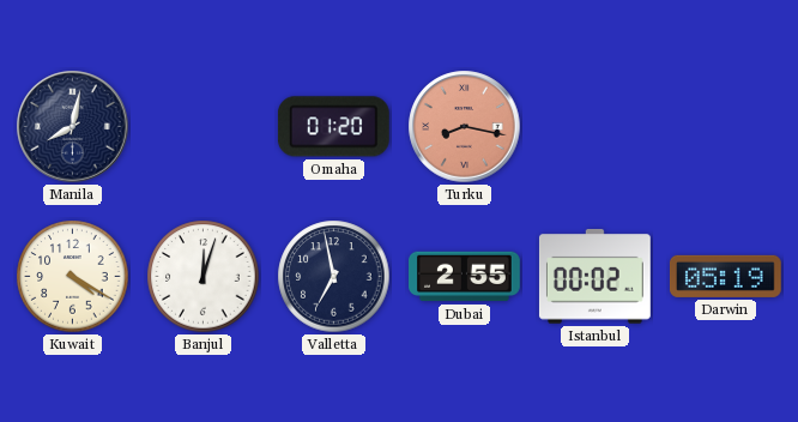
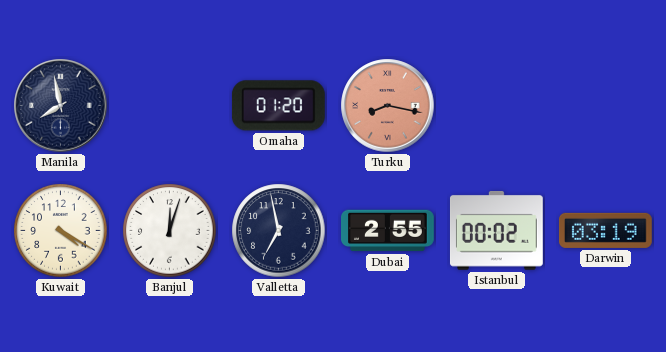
Manila: 8:02 -> 7:58 (61, 106)
Darwin: 05:19 -> 03:19 (605, 230)
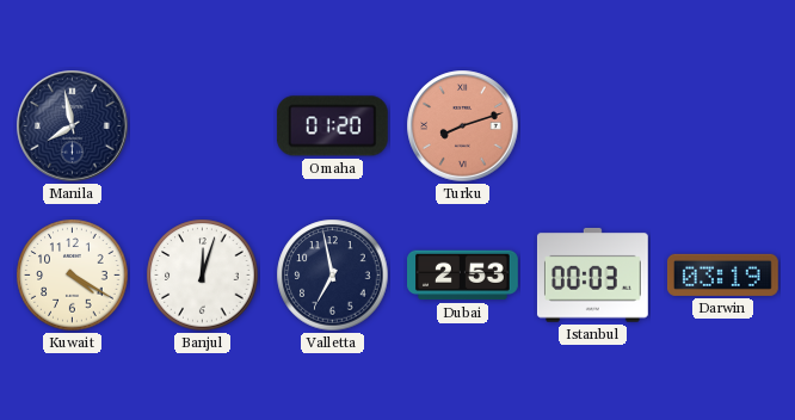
Turku: 8:17 -> 8:12 (463, 126)
Dubai: 2:55 -> 2:53 (463, 276)
Istanbul: 00:02 -> 00:03 (592, 274)
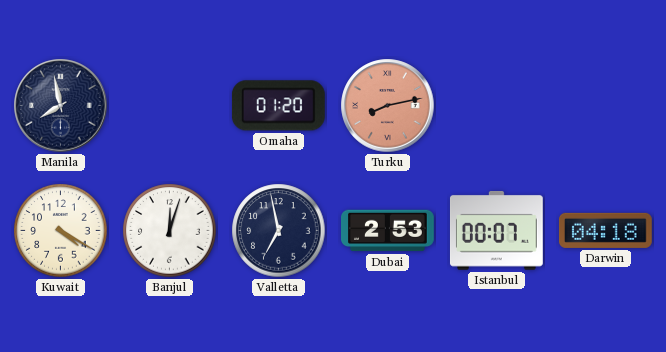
Turku: 8:12 -> 8:13 (388, 106)
Istanbul: 00:03 -> 00:07 (496, 230)
Darwin: 03:19 -> 04:18 (605, 230)
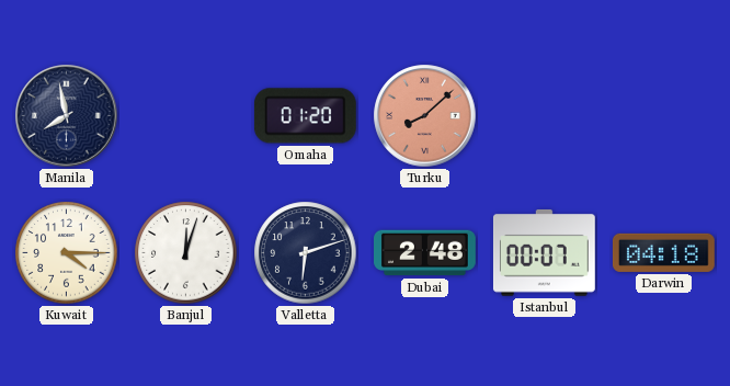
Turku: 8:13 -> 8:08 (425, 116)
Kuwait: 4:20 -> 4:15 (67, 253)
Valletta: 6:58 -> 6:12 (306, 253)
Dubai: 2:53 -> 2:48 (425, 253)
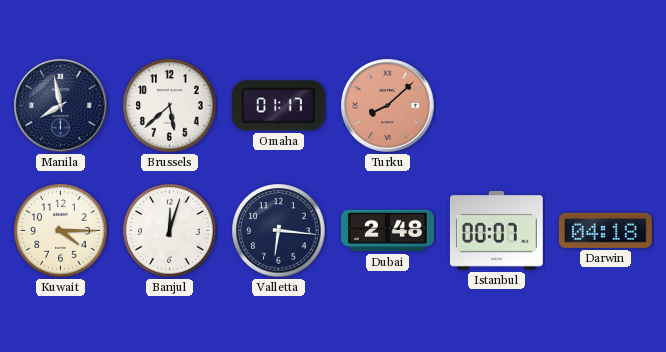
Brussels: none -> 5:38 (170, 106)
Omaha: 01:20 -> 01:17 (278, 106)
Valletta: 6:12 -> 6:16 (279, 231)
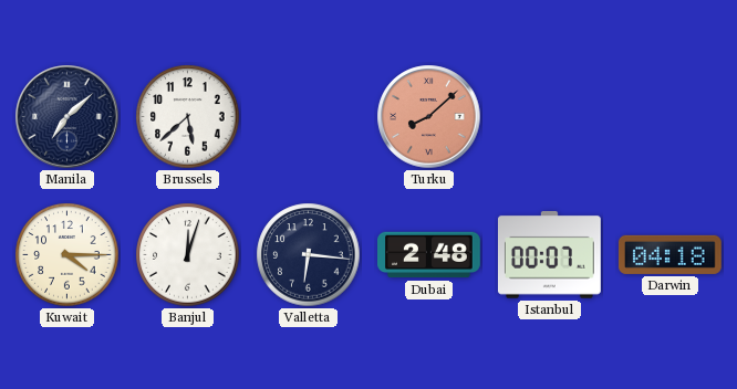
Manila: 7:58 -> 7:08 (68, 117)
Omaha: 01:17 -> none (278, 106)
